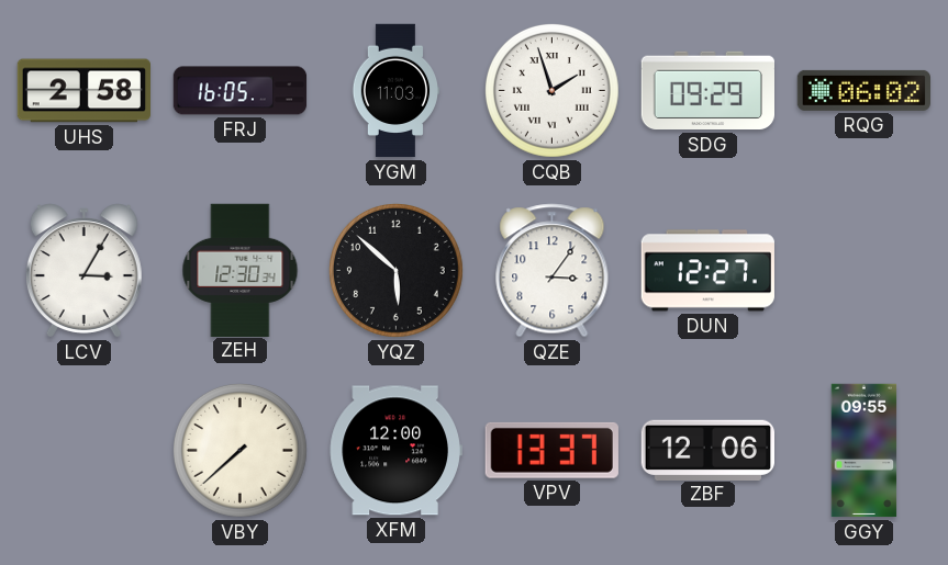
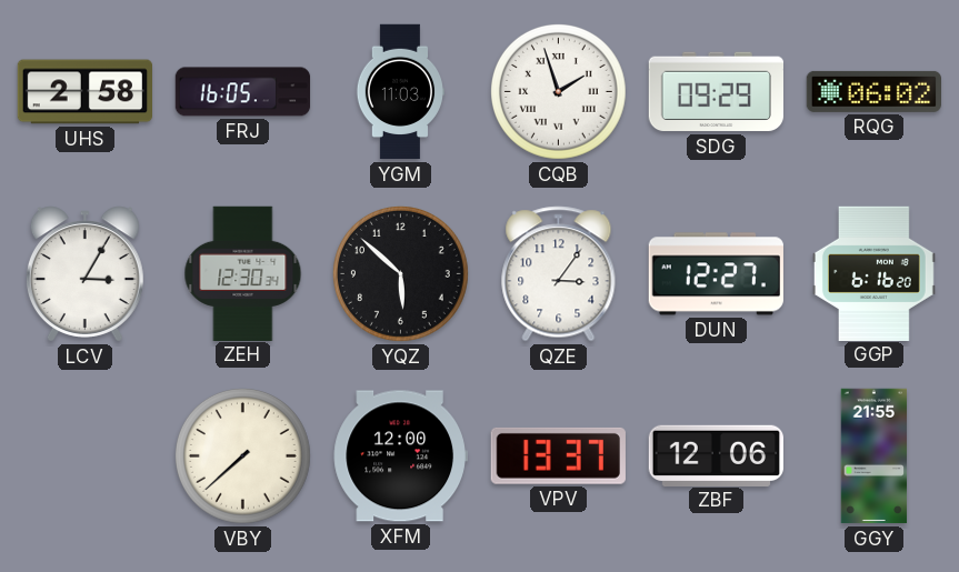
GGP: none -> 6:16 (873, 273)
GGY: 09:55 -> 21:55 (875, 456)
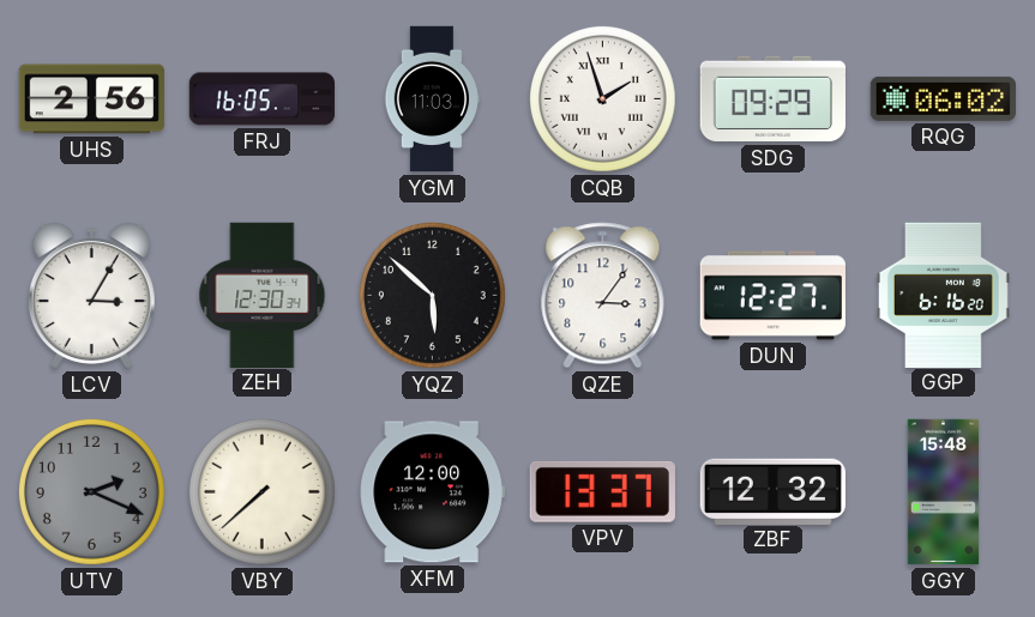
UHS: 2:58 -> 2:56 (91, 99)
UTV: none -> 2:19 (91, 491)
ZBF: 12:06 -> 12:32 (772, 491)
GGY: 21:55 -> 15:48 (944, 492)
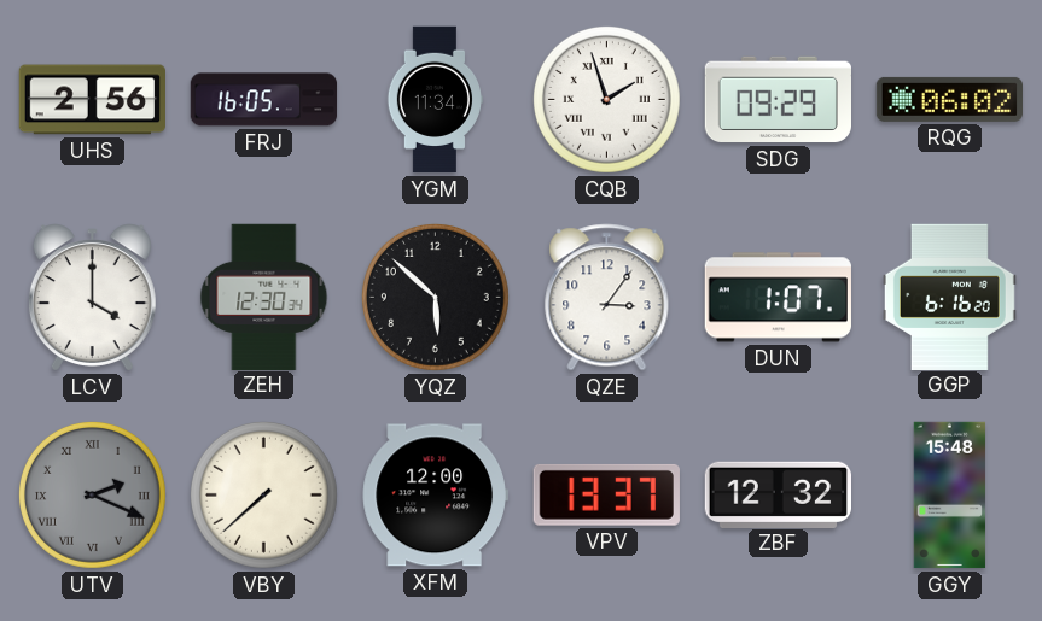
YGM: 11:03 -> 11:34 (433, 100)
LCV: 3:05 -> 4:00 (92, 298)
DUN: 12:27 -> 1:07 (778, 298)
UTV numerals: Arabic -> Roman (92, 494)
